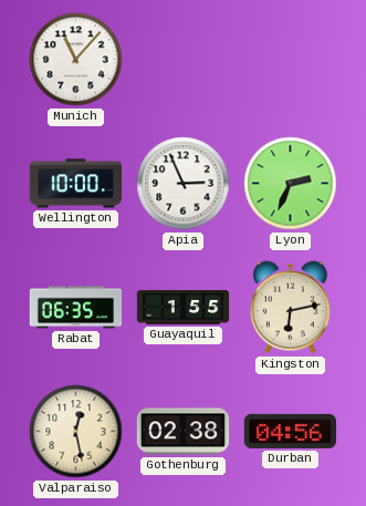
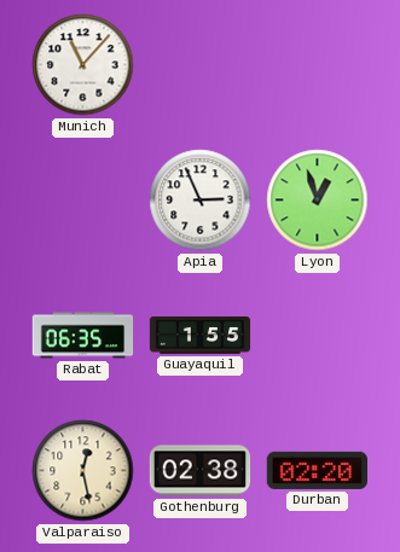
Wellington: 10:00 -> none (76, 184)
Lyon: 2:34 -> 12:57 (318, 201)
Kingston: 6:13 -> none (290, 308)
Durban: 04:56 -> 02:20 (317, 470)
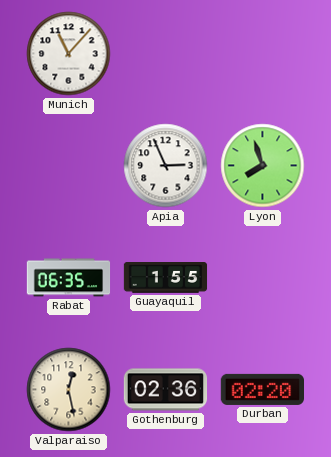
Lyon: 12:57 -> 7:57 (263, 166)
Gothenburg: 02:38 -> 02:36 (166, 390)
